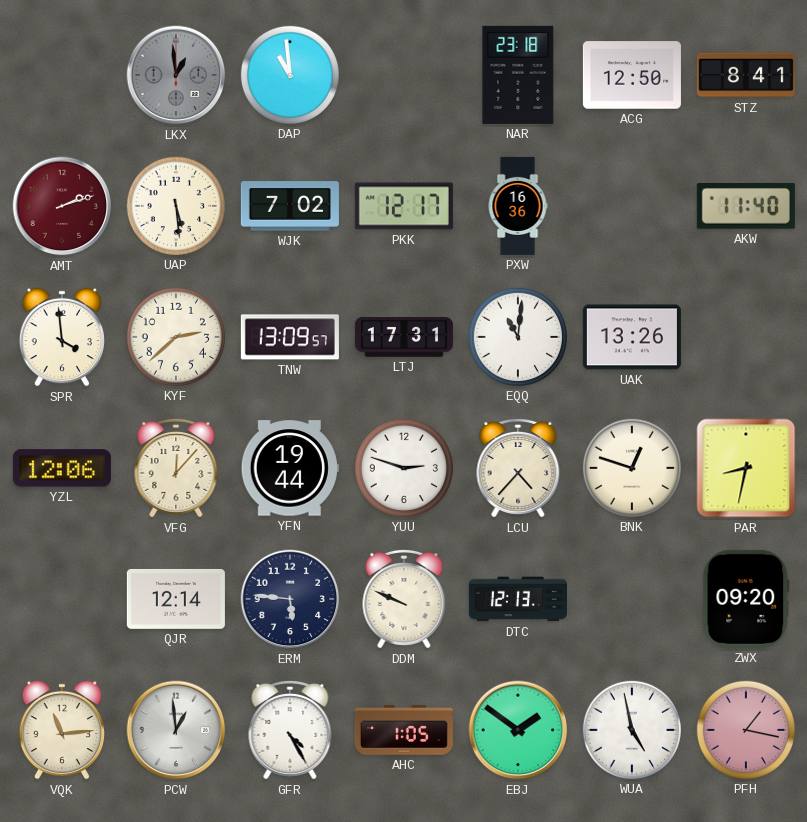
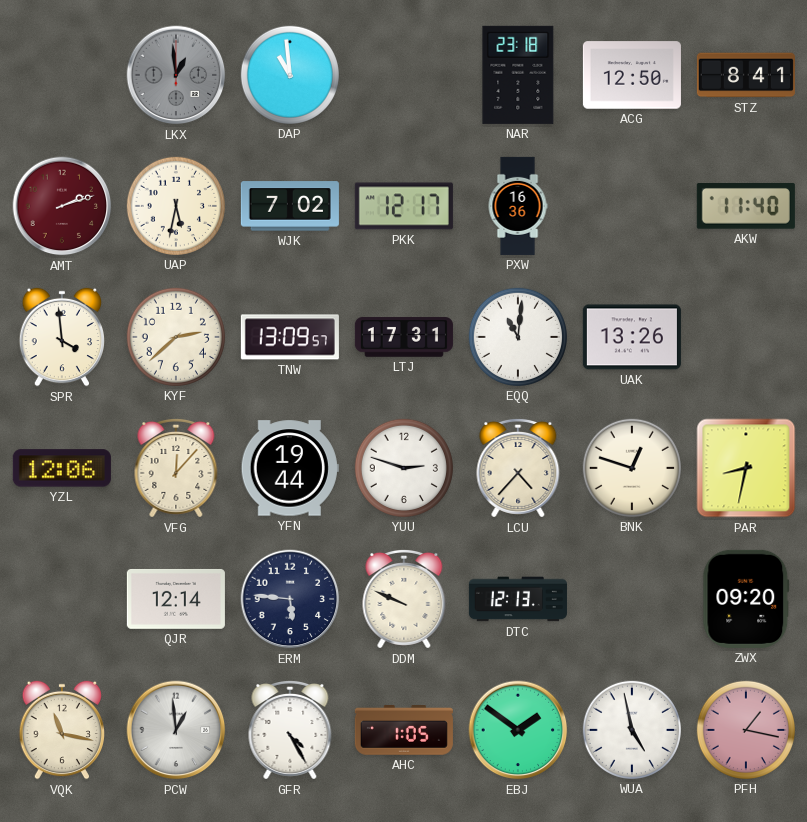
UAP: 5:29 -> 5:32 (176, 206)
VQK: 11:14 -> 11:17 (62, 730)
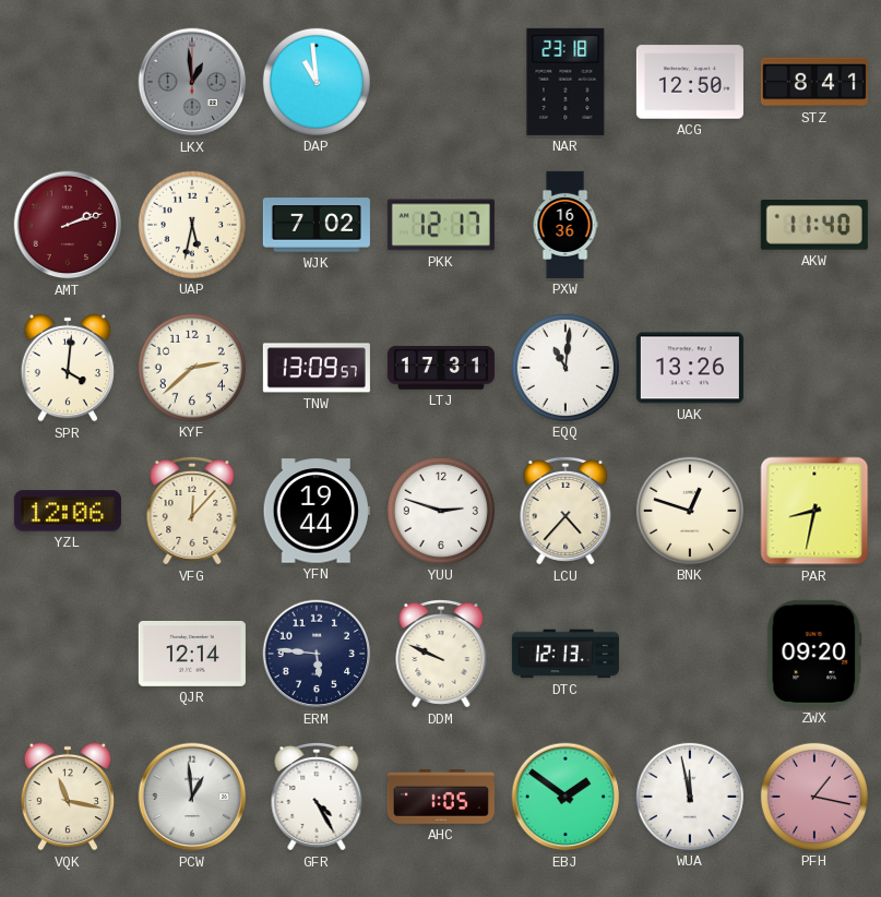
SPR: 3:59 -> 4:01 (68, 368)
WUA: 4:58 -> 11:58 (690, 797)
